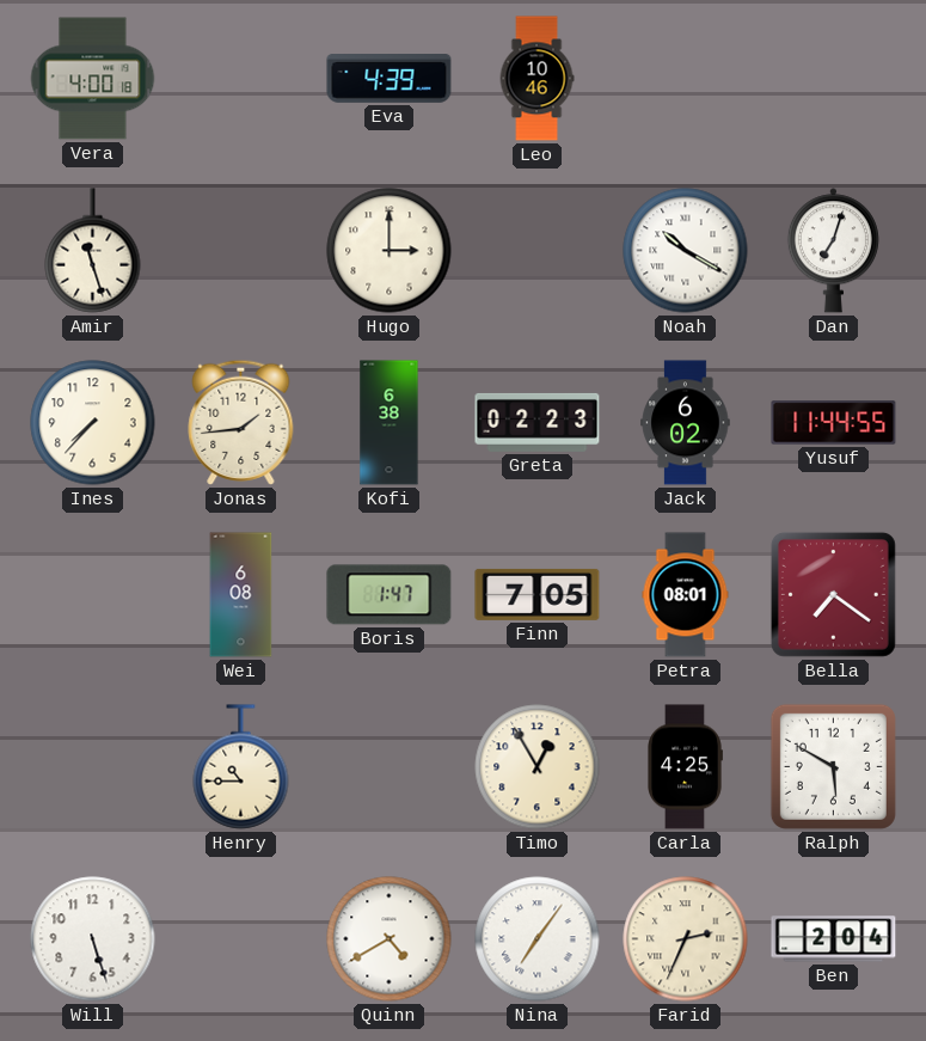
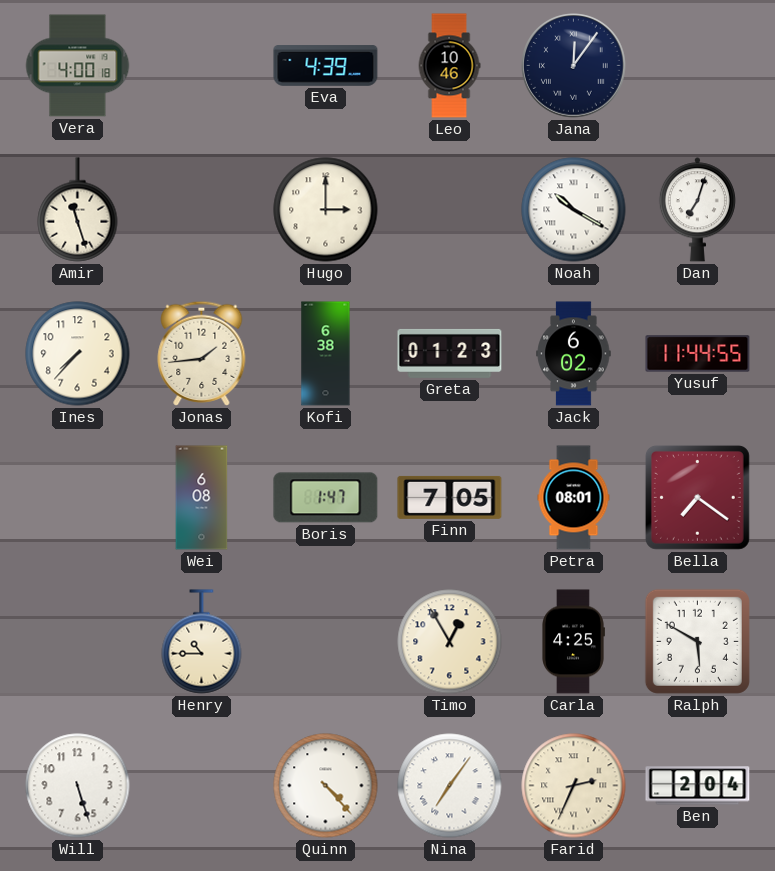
Jana: none -> 12:06 (574, 66)
Greta: 02:23 -> 01:23 (450, 353)
Quinn: 4:40 -> 4:23 (326, 786)
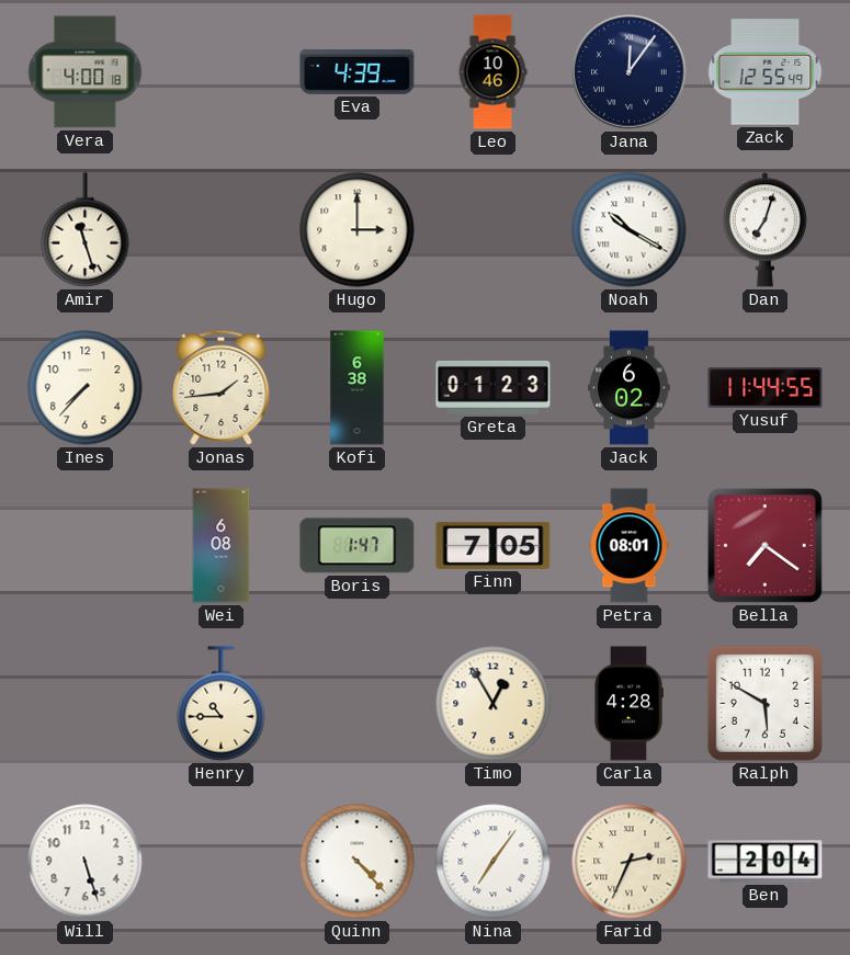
Zack: none -> 12:55 (766, 72)
Carla: 4:25 -> 4:28 (628, 704)
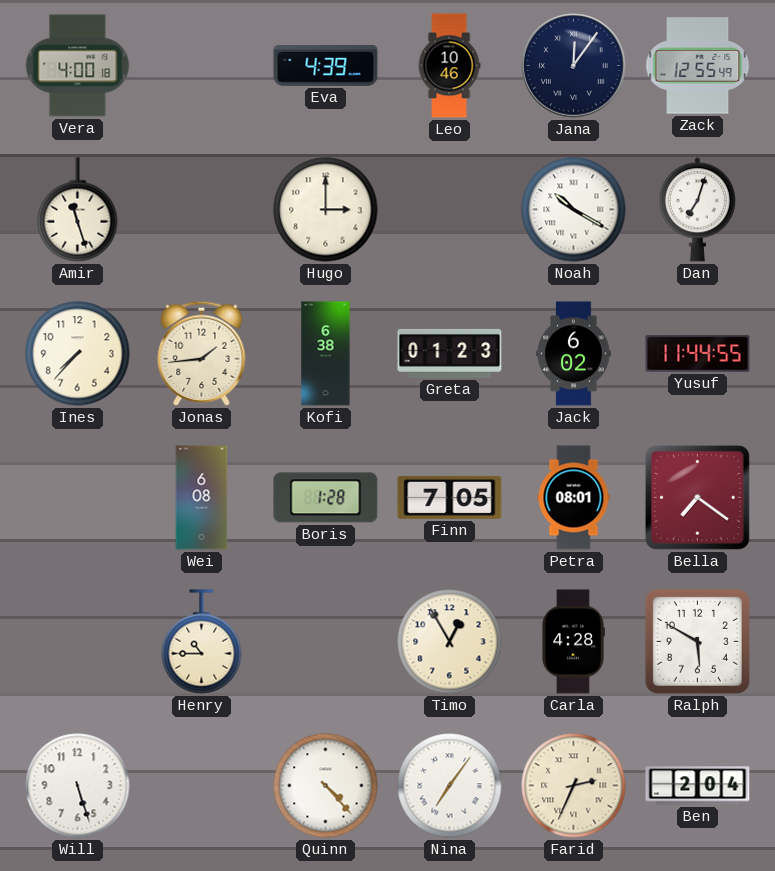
Boris: 1:47 -> 1:28 (326, 498)
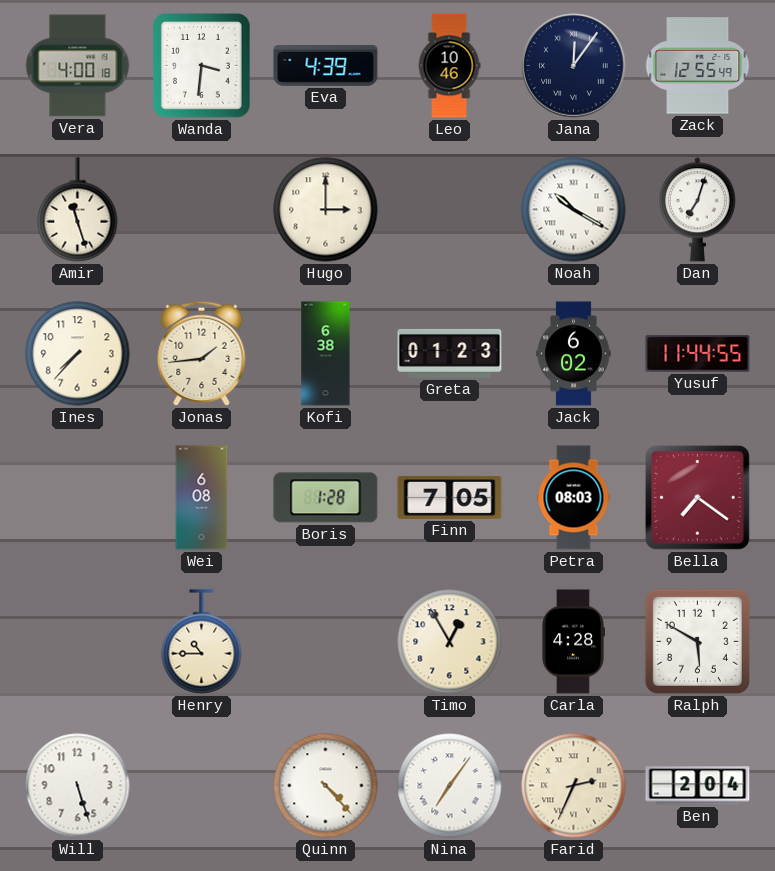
Wanda: none -> 3:31 (202, 66)
Petra: 08:01 -> 08:03 (574, 498)
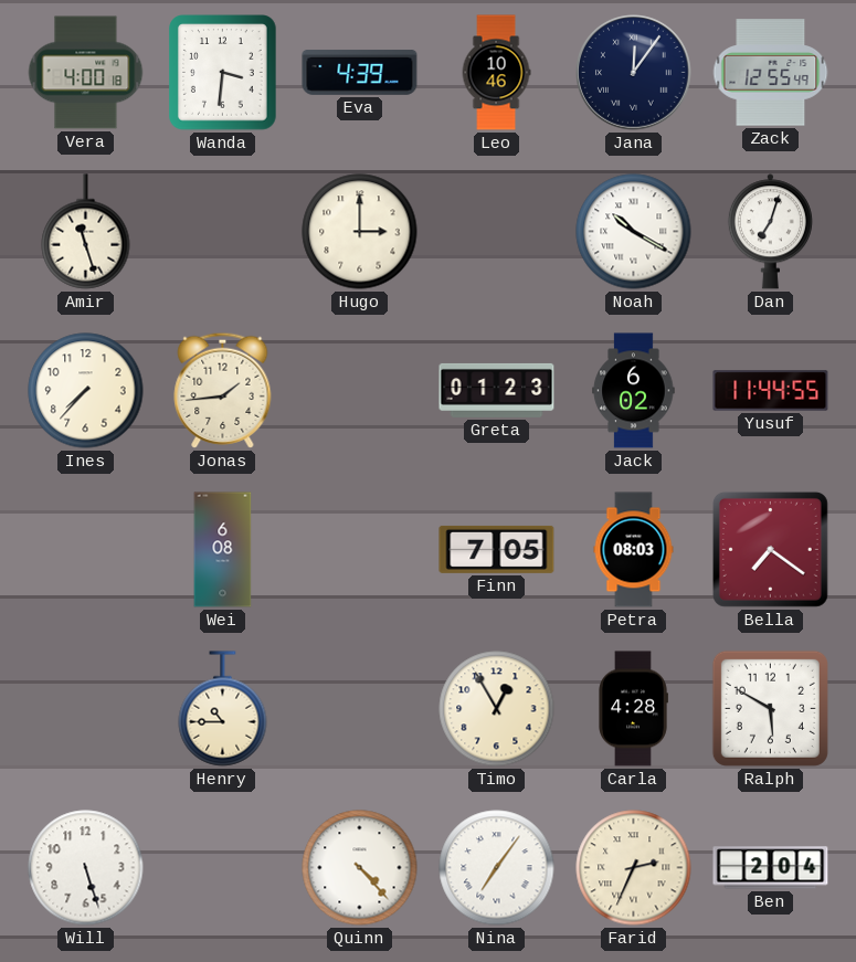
Kofi: 6:38 -> none (326, 354)
Boris: 1:28 -> none (326, 498)
